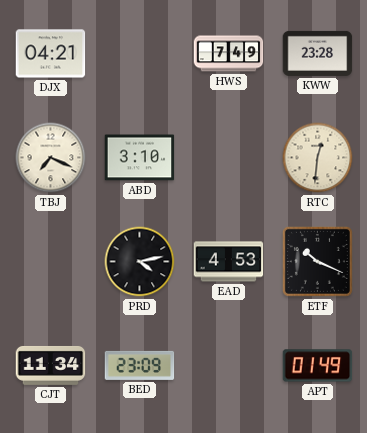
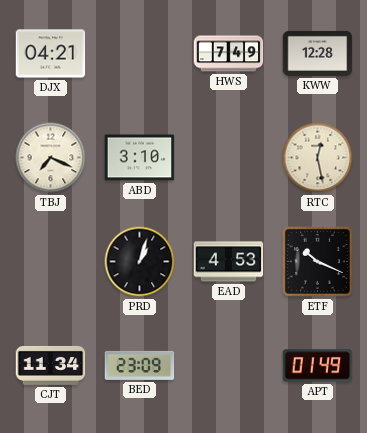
KWW: 23:28 -> 12:28 (318, 53)
RTC: 12:31 -> 12:28 (318, 158)
PRD: 4:13 -> 1:03 (140, 262)
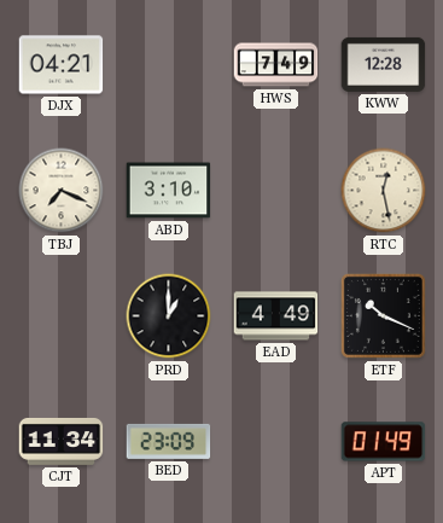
PRD: 1:03 -> 1:00 (169, 316)
EAD: 4:53 -> 4:49 (276, 316)
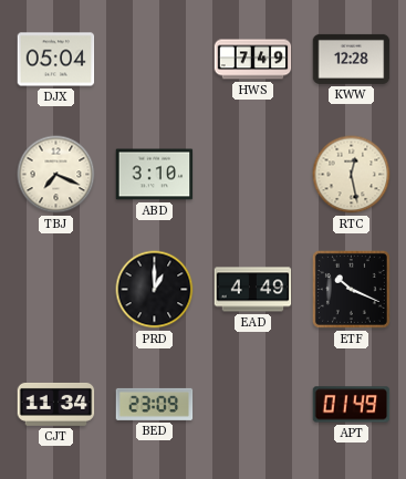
DJX: 04:21 -> 05:04 (56, 60)
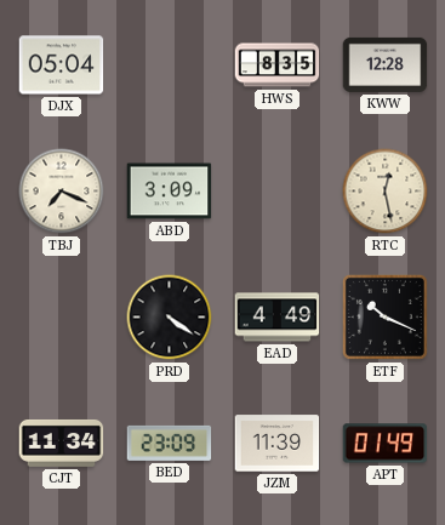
HWS: 7:49 -> 8:35 (278, 65)
ABD: 3:10 -> 3:09 (170, 192)
PRD: 1:00 -> 4:21 (170, 318)
JZM: none -> 11:39 (278, 444)
